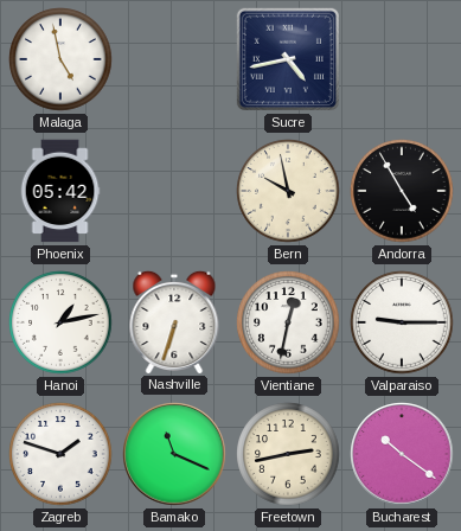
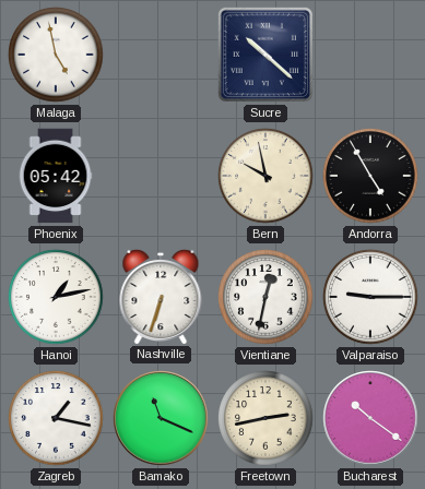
Sucre: 4:43 -> 10:22 (265, 55)
Zagreb: 1:48 -> 1:17 (56, 418)
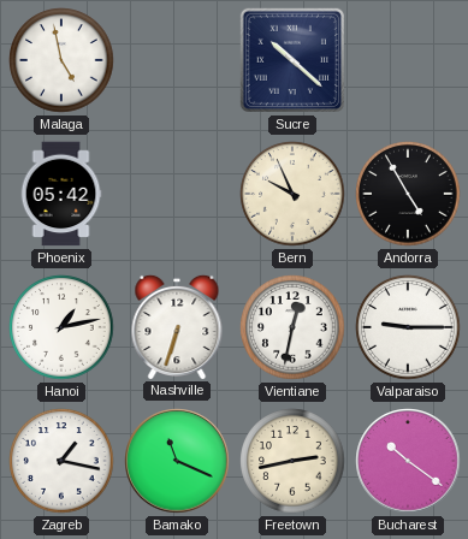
Bern: 9:58 -> 9:56 (292, 194)
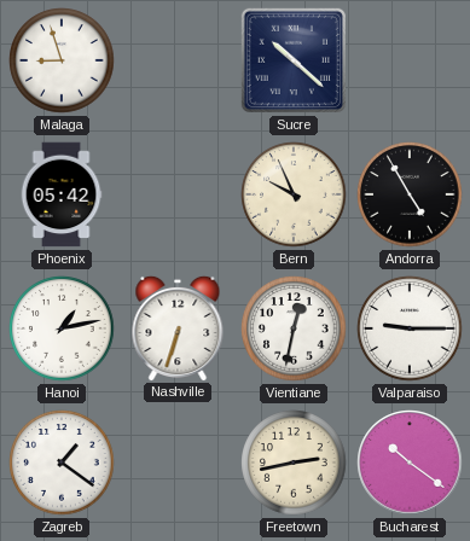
Malaga: 4:58 -> 8:57 (62, 60)
Zagreb: 1:17 -> 1:21 (62, 463)
Bamako: 11:19 -> none (177, 461)
